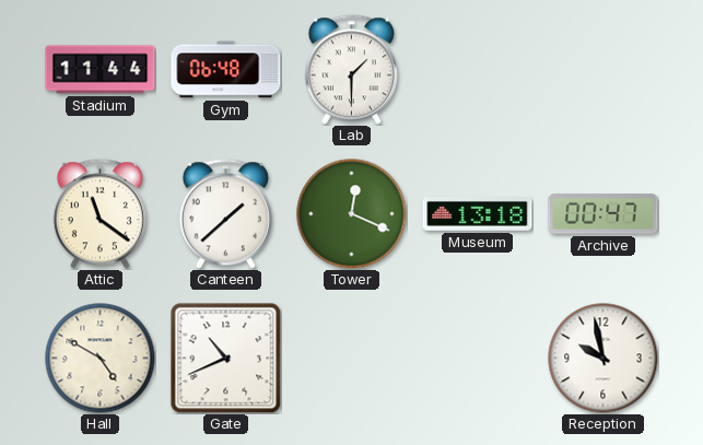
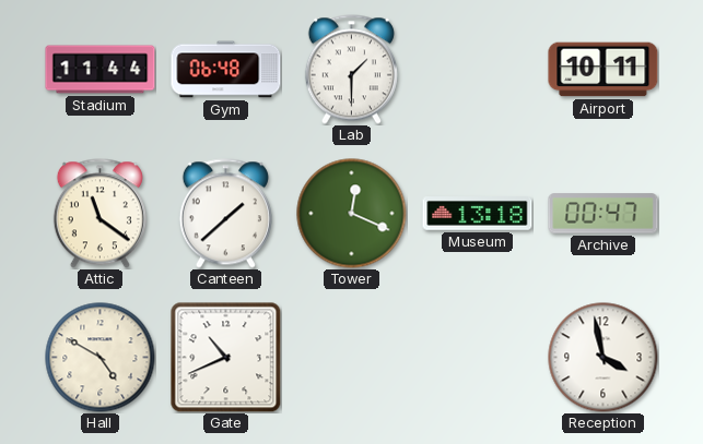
Airport: none -> 10:11 (604, 70)
Reception: 9:58 -> 3:58 (604, 358)
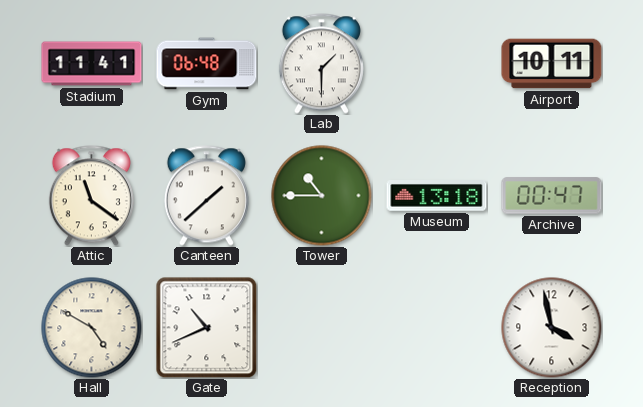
Stadium: 11:44 -> 11:41 (92, 64)
Tower: 12:19 -> 10:45 (322, 196)
